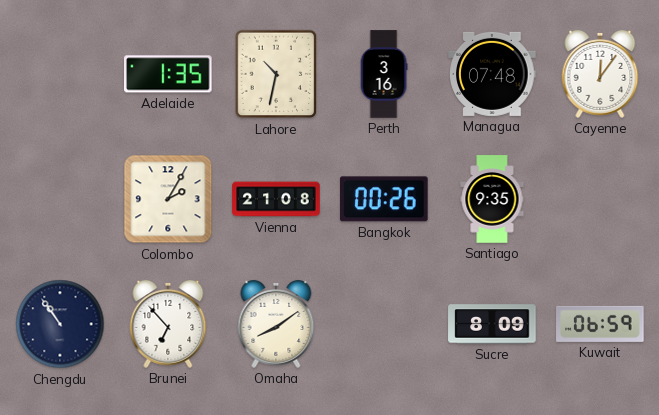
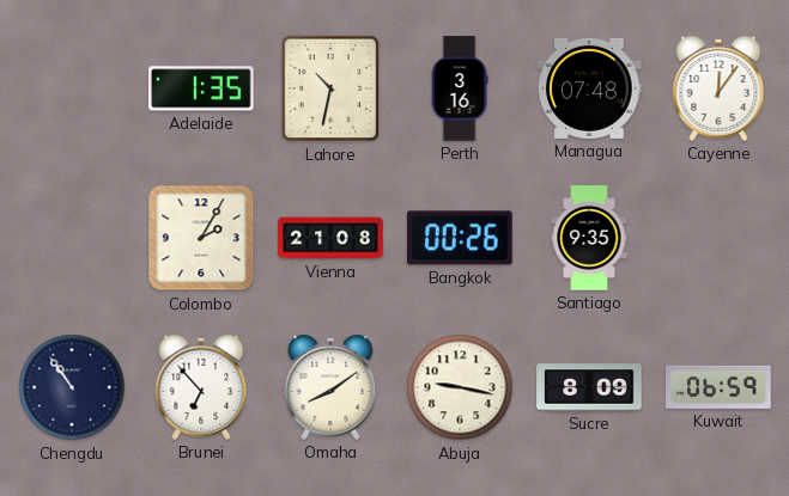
Abuja: none -> 9:17 (460, 387)
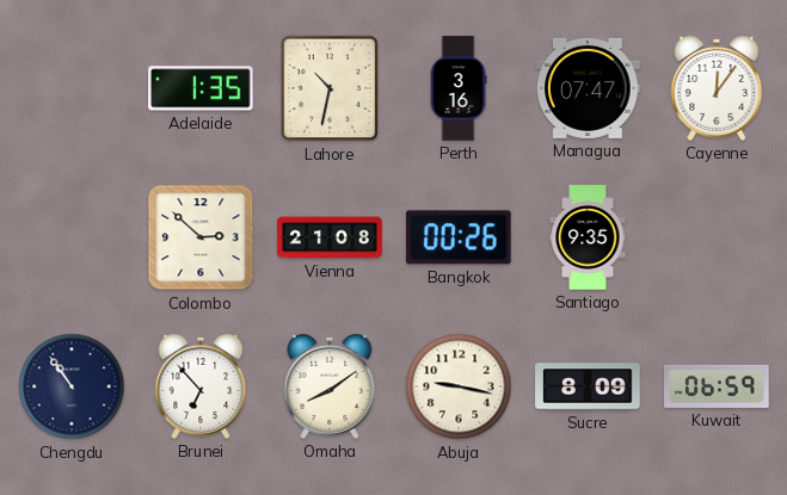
Managua: 07:48 -> 07:47 (588, 88)
Colombo: 2:05 -> 2:52 (201, 237)
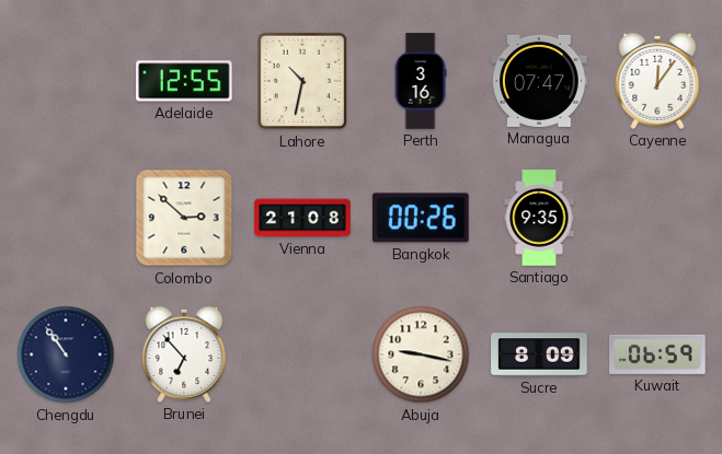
Adelaide: 1:35 -> 12:55 (185, 81)
Omaha: 8:09 -> none (330, 386)
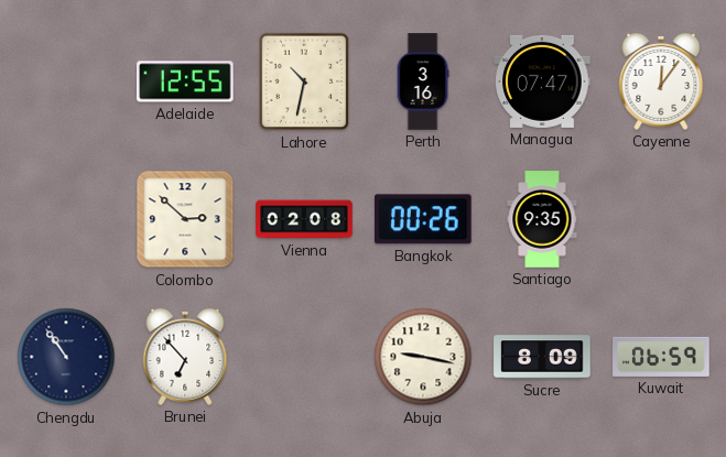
Vienna: 21:08 -> 02:08 (304, 219)
